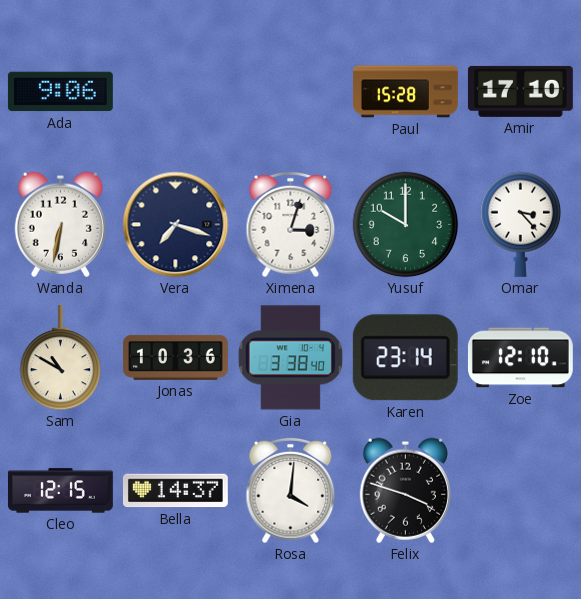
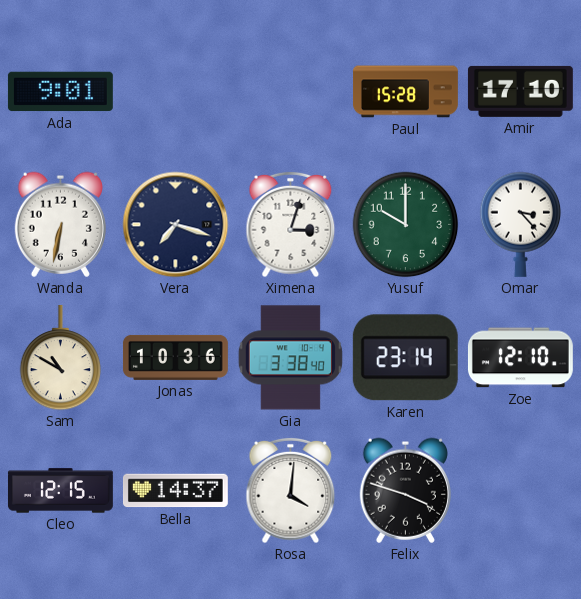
Ada: 9:06 -> 9:01 (60, 92)
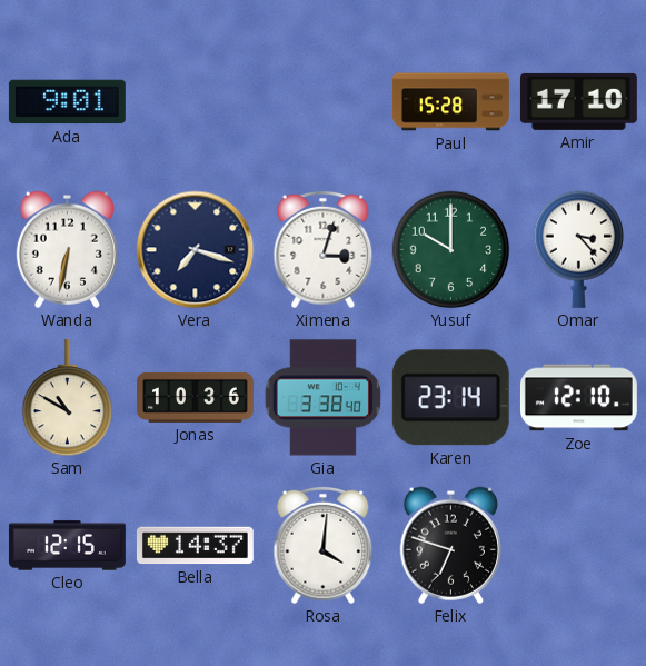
Felix: 3:48 -> 6:48 (450, 545)
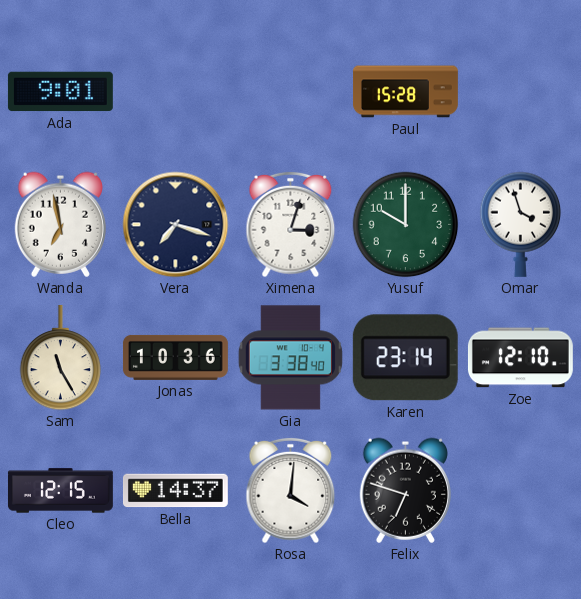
Amir: 17:10 -> none (578, 101)
Wanda: 6:32 -> 6:58 (60, 224)
Omar: 3:23 -> 3:57 (521, 224)
Sam: 10:50 -> 11:25 (61, 358)
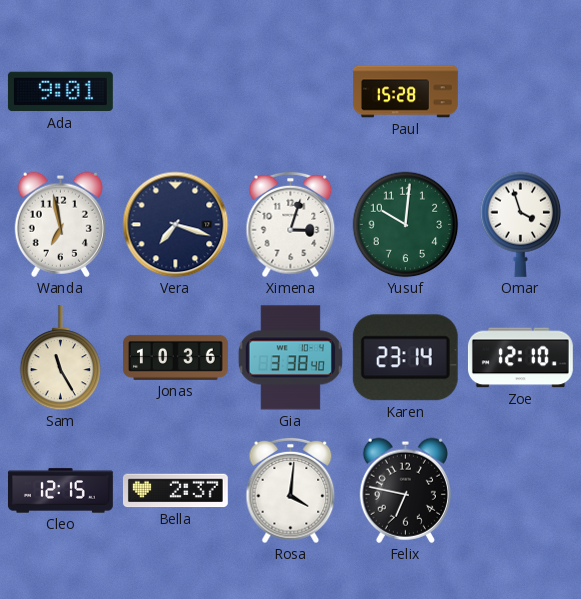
Yusuf: 10:00 -> 10:01 (406, 225)
Bella: 14:37 -> 2:37 (175, 491)
Felix: 6:48 -> 6:47 (405, 490)
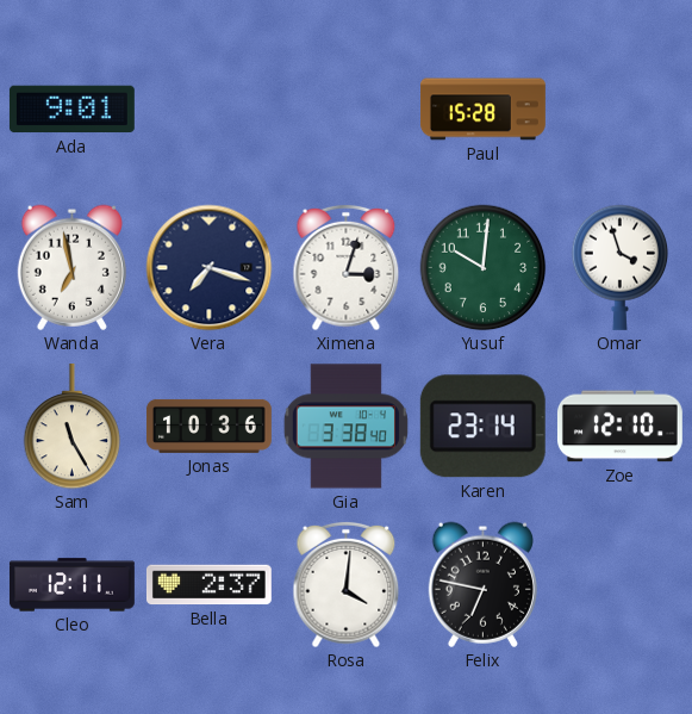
Cleo: 12:15 -> 12:11 (71, 585)
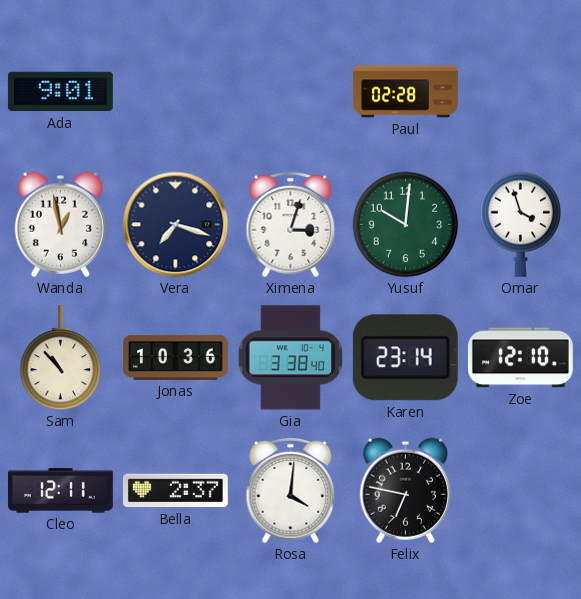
Paul: 15:28 -> 02:28 (406, 92)
Wanda: 6:58 -> 12:58 (60, 224)
Sam: 11:25 -> 10:53 (61, 358)
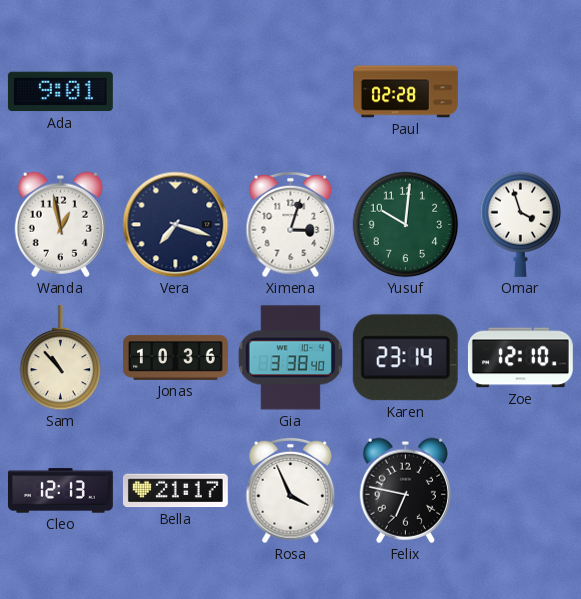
Cleo: 12:11 -> 12:13 (60, 491)
Bella: 2:37 -> 21:17 (175, 491)
Rosa: 4:01 -> 3:56 (291, 491)
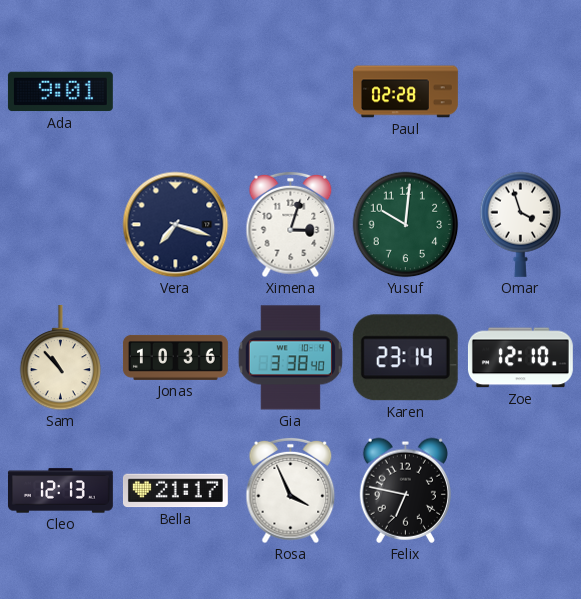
Wanda: 12:58 -> none (60, 224)
